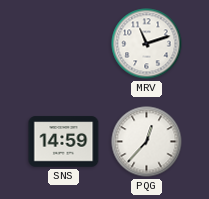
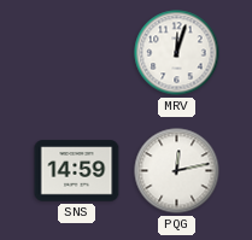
MRV: 11:12 -> 12:03 (177, 53)
PQG: 12:37 -> 12:13 (177, 171)
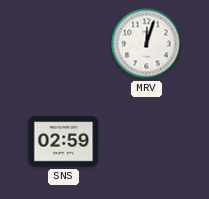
SNS: 14:59 -> 02:59 (64, 142)
PQG: 12:13 -> none (177, 171)
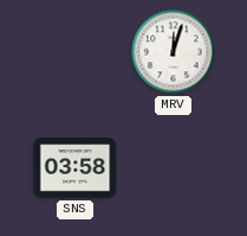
SNS: 02:59 -> 03:58 (76, 168)
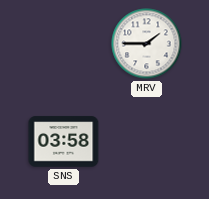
MRV: 12:03 -> 1:45 (147, 44)
